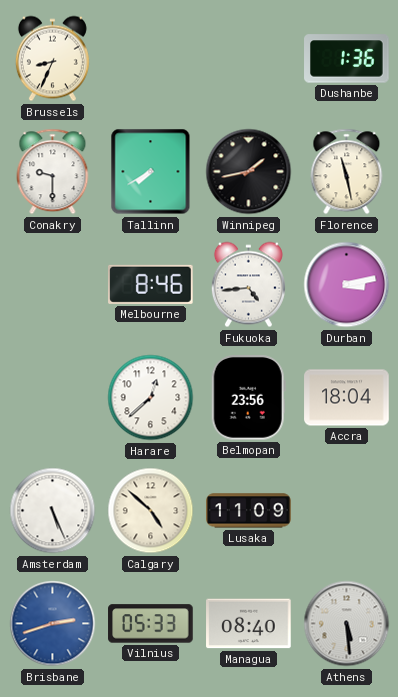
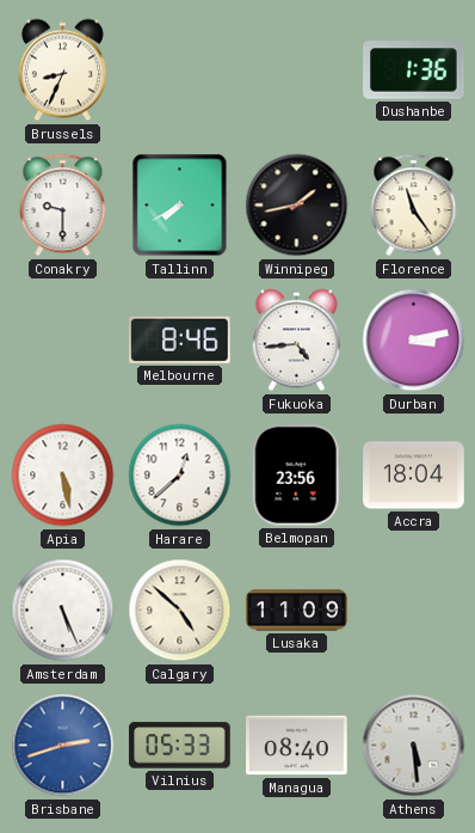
Florence: 11:28 -> 11:24 (414, 206)
Apia: none -> 5:28 (63, 476)
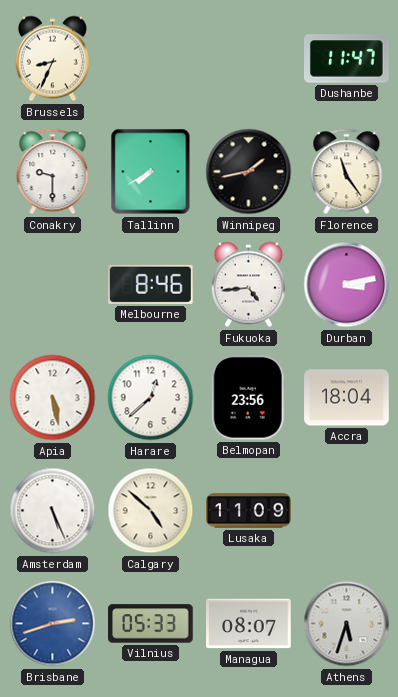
Dushanbe: 1:36 -> 11:47 (347, 59)
Managua: 08:40 -> 08:07 (249, 624)
Athens: 5:29 -> 5:33 (347, 624)
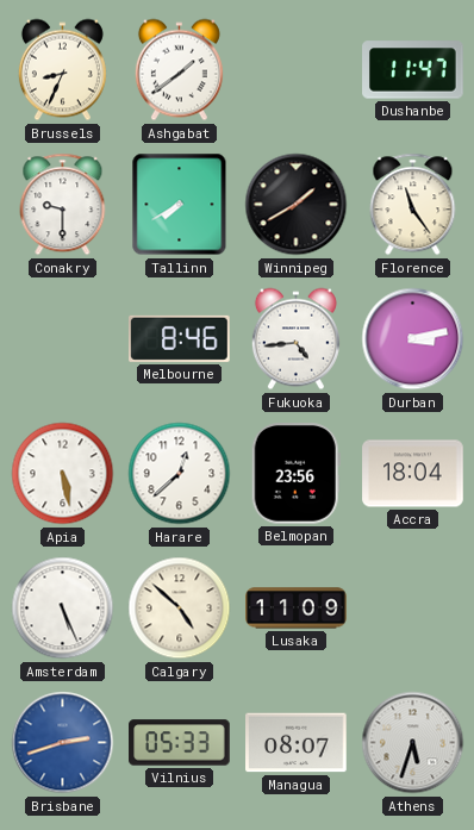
Ashgabat: none -> 1:39 (179, 70)
Winnipeg: 1:43 -> 1:40 (297, 205)
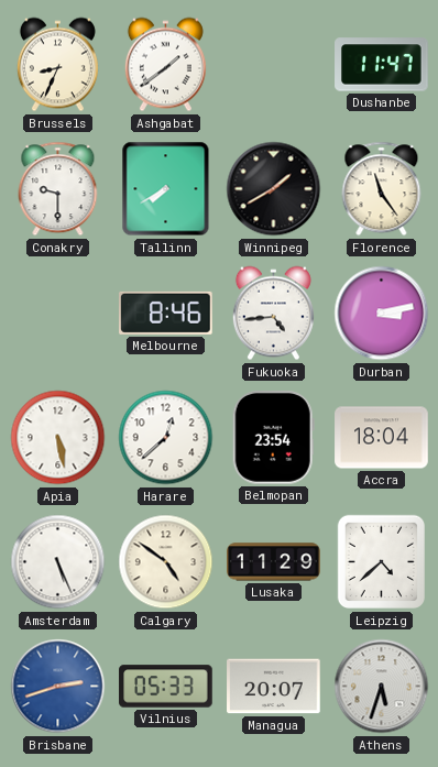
Belmopan: 23:56 -> 23:54 (273, 438)
Calgary: 4:52 -> 4:51 (166, 562)
Lusaka: 11:09 -> 11:29 (274, 562)
Leipzig: none -> 4:38 (381, 562)
Managua: 08:07 -> 20:07 (274, 687)
